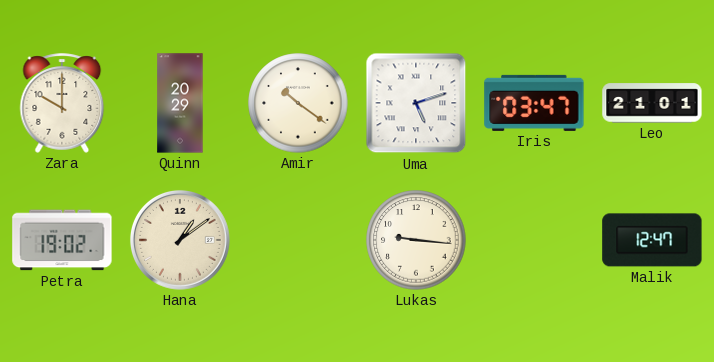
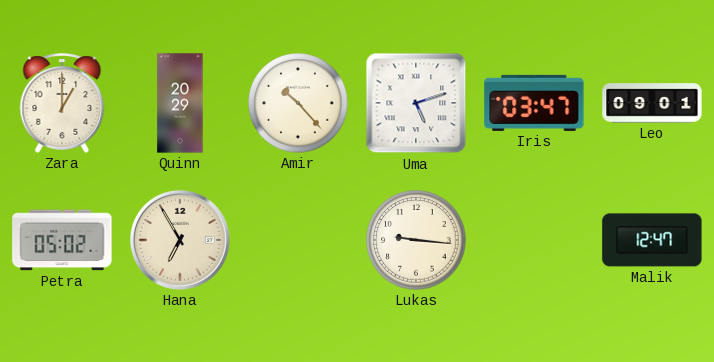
Zara: 10:00 -> 1:00 (62, 103)
Amir: 10:21 -> 10:23 (298, 103)
Leo: 21:01 -> 09:01 (652, 103)
Petra: 19:02 -> 05:02 (62, 240)
Hana: 1:09 -> 6:55 (180, 240)
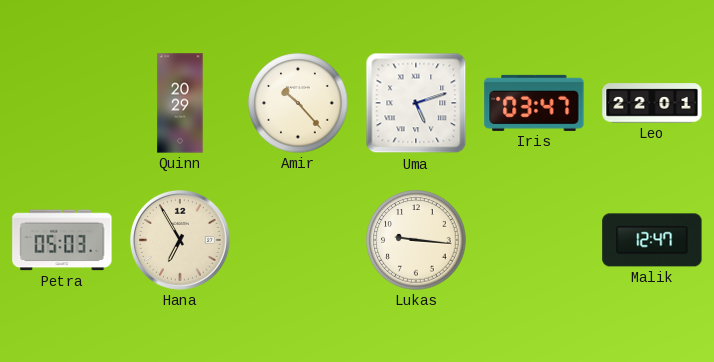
Zara: 1:00 -> none (62, 103)
Leo: 09:01 -> 22:01 (652, 103)
Petra: 05:02 -> 05:03 (62, 240)
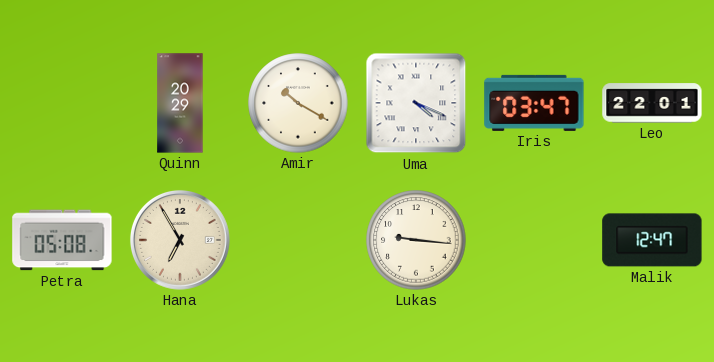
Amir: 10:23 -> 10:20 (298, 103)
Uma: 5:12 -> 4:19 (416, 103)
Petra: 05:03 -> 05:08 (62, 240)
